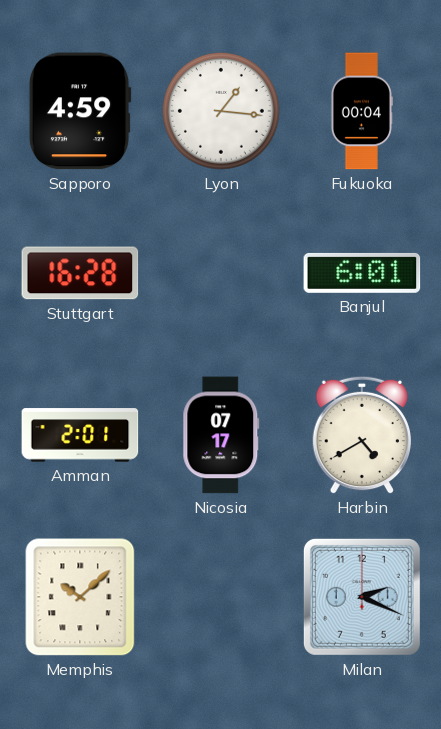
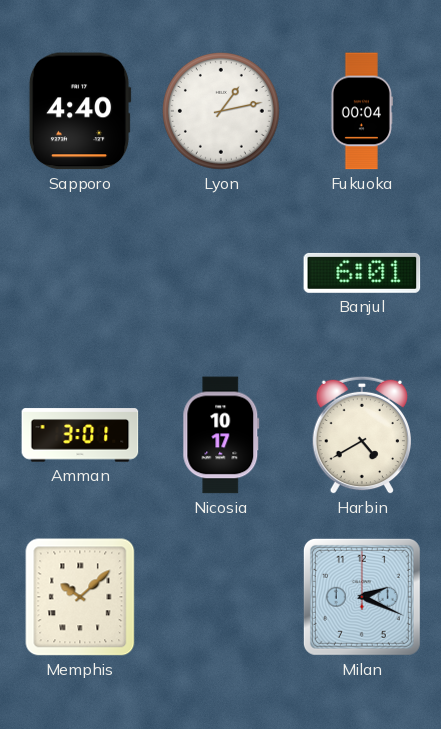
Sapporo: 4:59 -> 4:40 (80, 111)
Lyon: 1:16 -> 1:13 (221, 111)
Stuttgart: 16:28 -> none (80, 273)
Amman: 2:01 -> 3:01 (80, 435)
Nicosia: 07:17 -> 10:17 (221, 435)
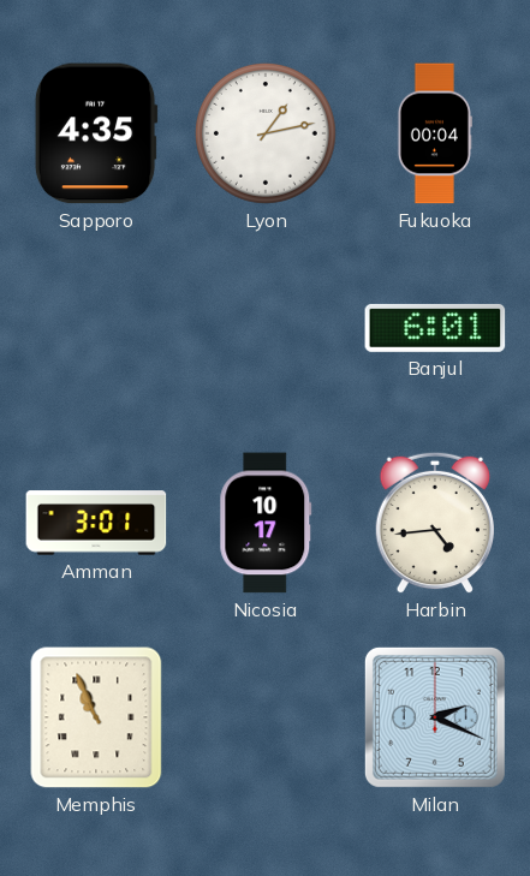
Sapporo: 4:40 -> 4:35 (96, 133)
Harbin: 4:40 -> 4:44 (434, 523)
Memphis: 10:08 -> 10:56 (96, 717)
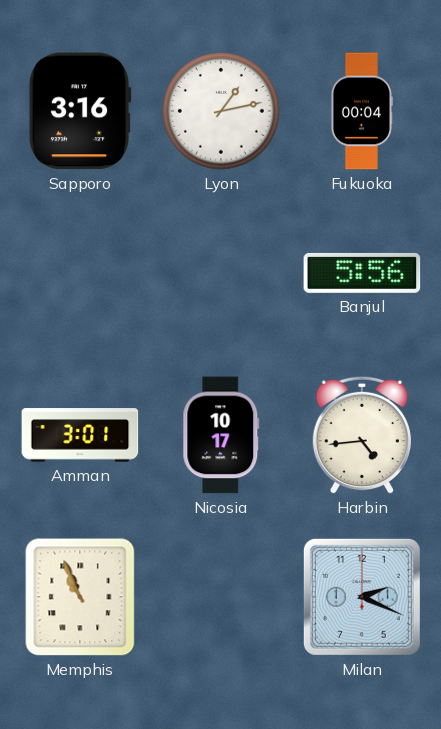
Sapporo: 4:35 -> 3:16 (80, 111)
Banjul: 6:01 -> 5:56 (362, 273)
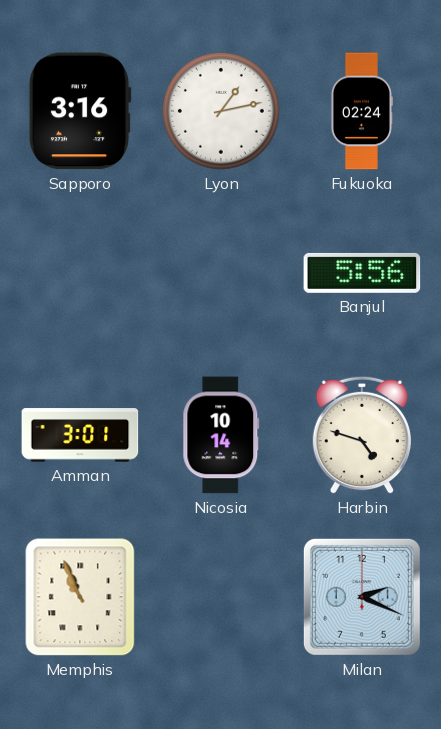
Fukuoka: 00:04 -> 02:24 (362, 111)
Nicosia: 10:17 -> 10:14 (221, 435)
Harbin: 4:44 -> 4:48 (361, 435)
